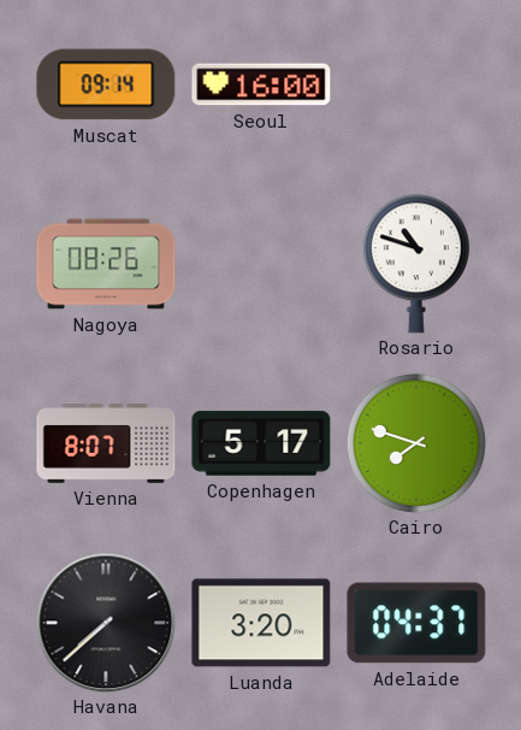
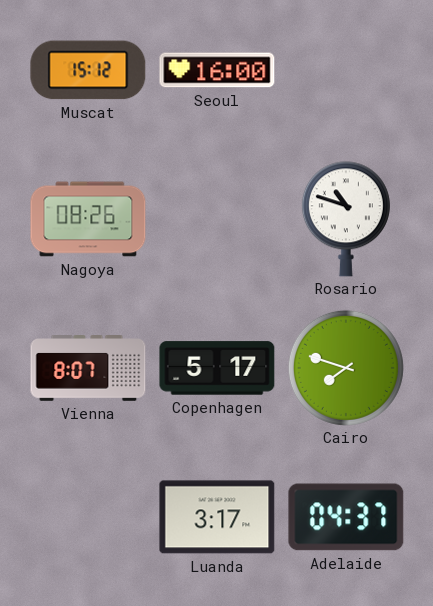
Muscat: 09:14 -> 15:12 (88, 70)
Havana: 7:38 -> none (106, 623)
Luanda: 3:20 -> 3:17 (217, 517)
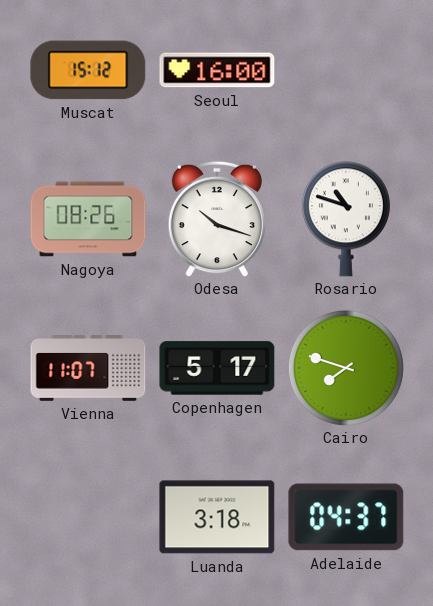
Odesa: none -> 10:18 (217, 219)
Vienna: 8:07 -> 11:07 (88, 369)
Luanda: 3:17 -> 3:18 (217, 517)
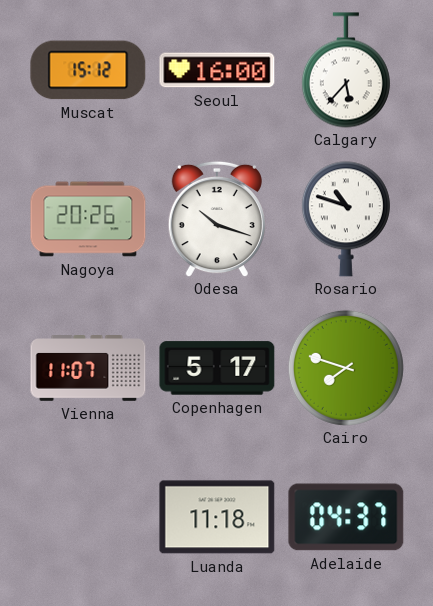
Calgary: none -> 5:37 (346, 70)
Nagoya: 08:26 -> 20:26 (88, 219)
Luanda: 3:18 -> 11:18 (217, 517)
